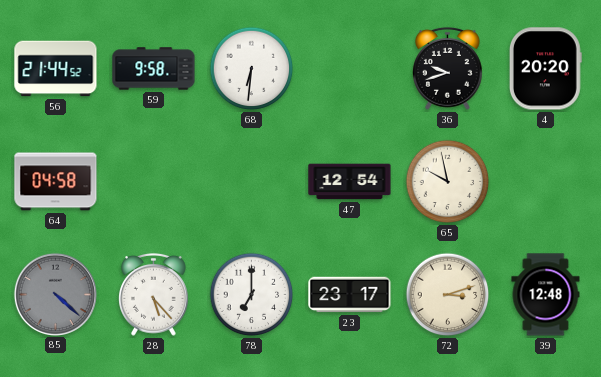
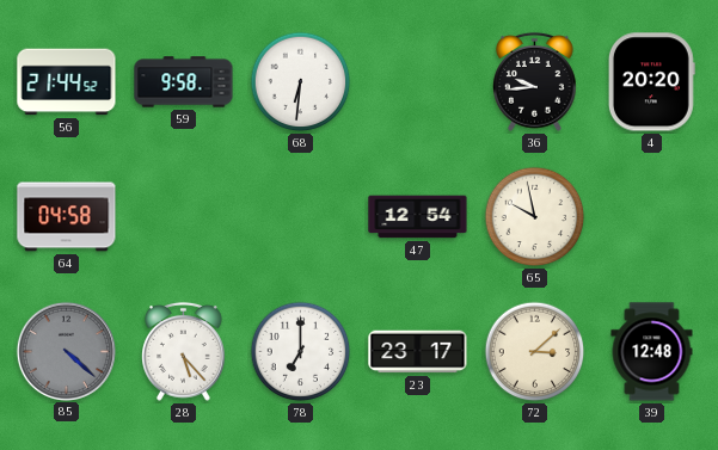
36: 9:42 -> 9:44 (535, 81)
72: 3:12 -> 3:08 (535, 352)
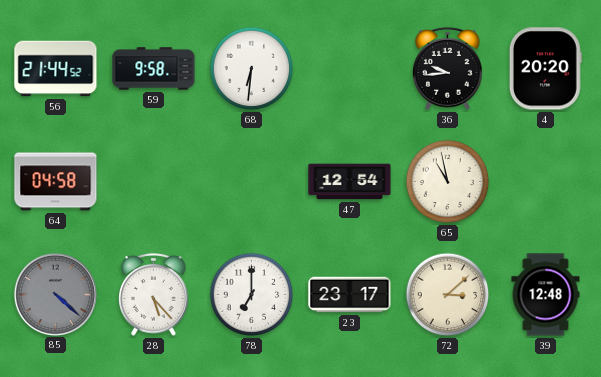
65: 9:58 -> 10:58 (448, 182)
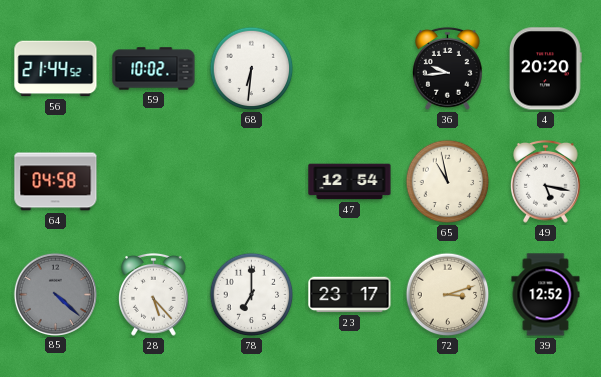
59: 9:58 -> 10:02 (154, 69)
49: none -> 5:17 (546, 181)
72: 3:08 -> 3:12 (448, 295)
39: 12:48 -> 12:52 (546, 295)
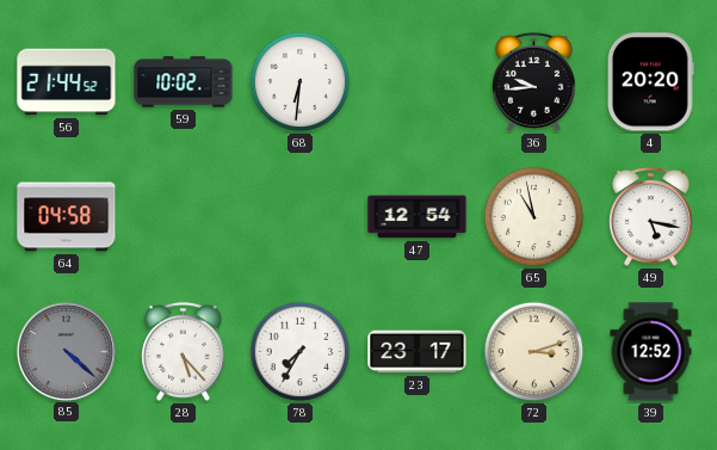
78: 7:00 -> 7:35 (301, 352)
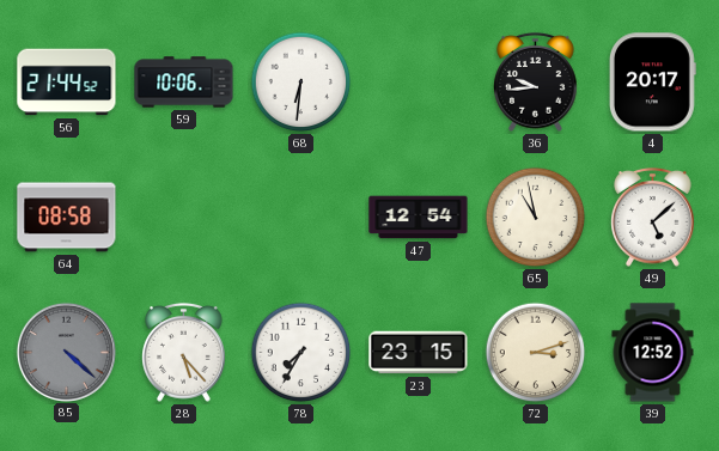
59: 10:02 -> 10:06 (184, 83)
4: 20:20 -> 20:17 (652, 83)
64: 04:58 -> 08:58 (67, 218)
49: 5:17 -> 5:08 (653, 217)
23: 23:17 -> 23:15 (419, 353)
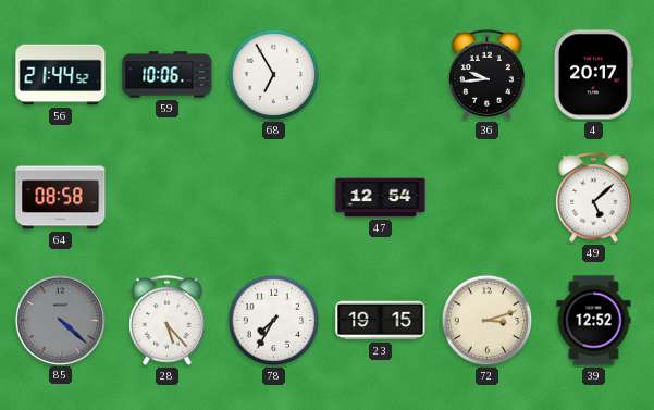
68: 6:31 -> 6:55 (274, 75)
65: 10:58 -> none (536, 218)
23: 23:15 -> 19:15 (381, 321)
